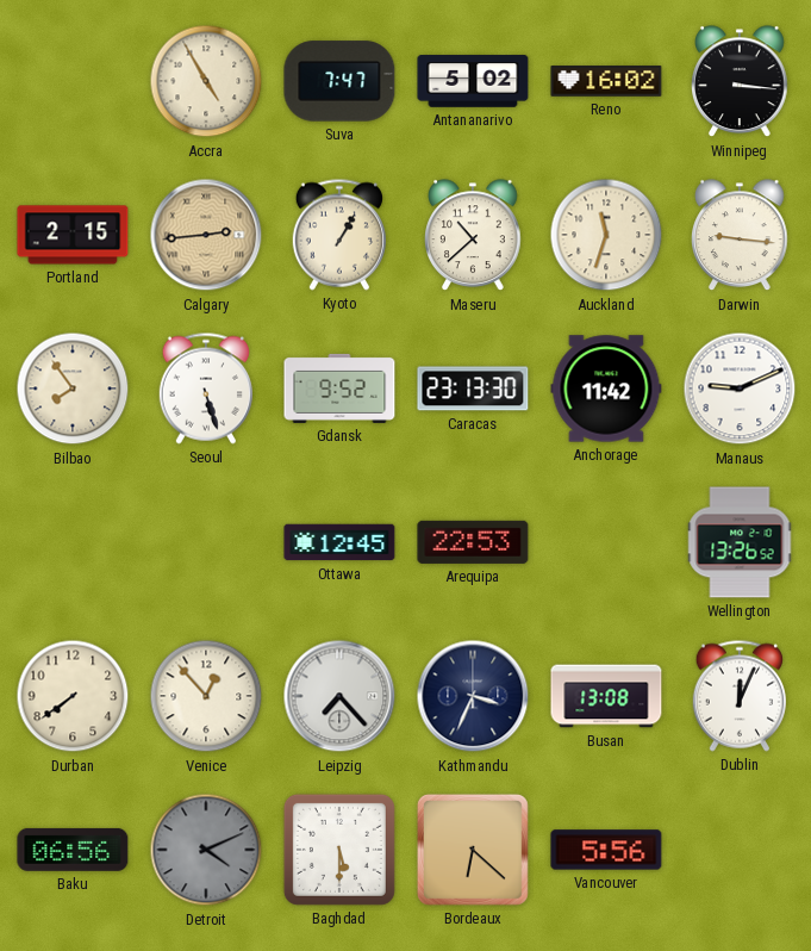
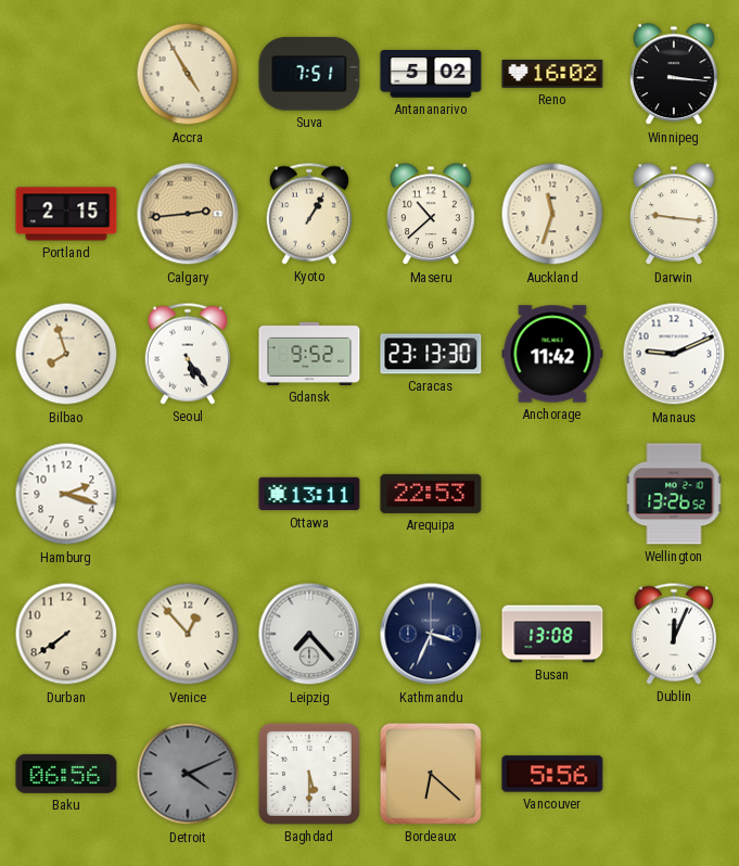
Suva: 7:47 -> 7:51 (309, 74)
Bilbao: 7:54 -> 7:57 (66, 354)
Seoul: 5:27 -> 5:24 (187, 354)
Hamburg: none -> 2:18 (66, 494)
Ottawa: 12:45 -> 13:11 (309, 494)
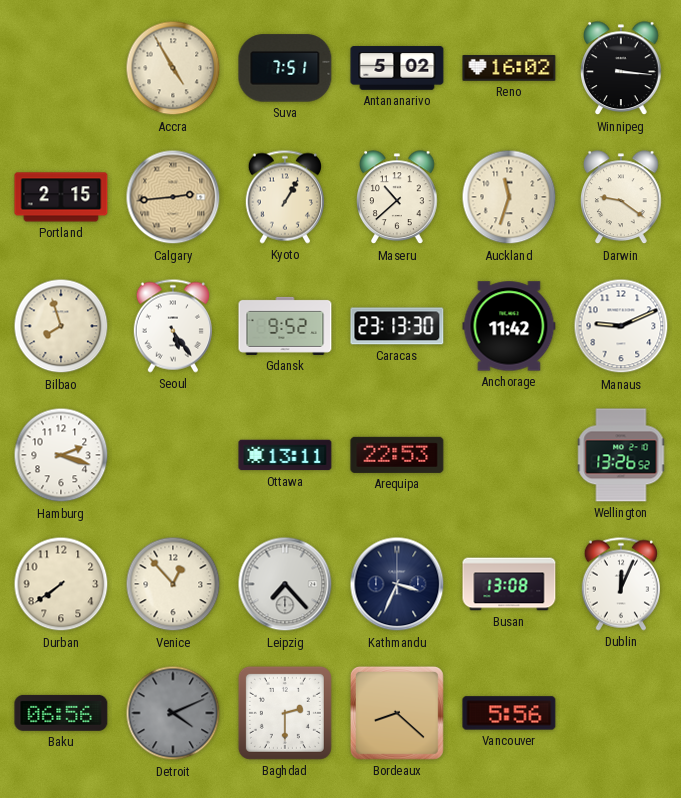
Darwin: 9:16 -> 9:21 (622, 198)
Baghdad: 5:30 -> 2:30 (285, 713)
Bordeaux: 6:22 -> 8:22 (397, 713)
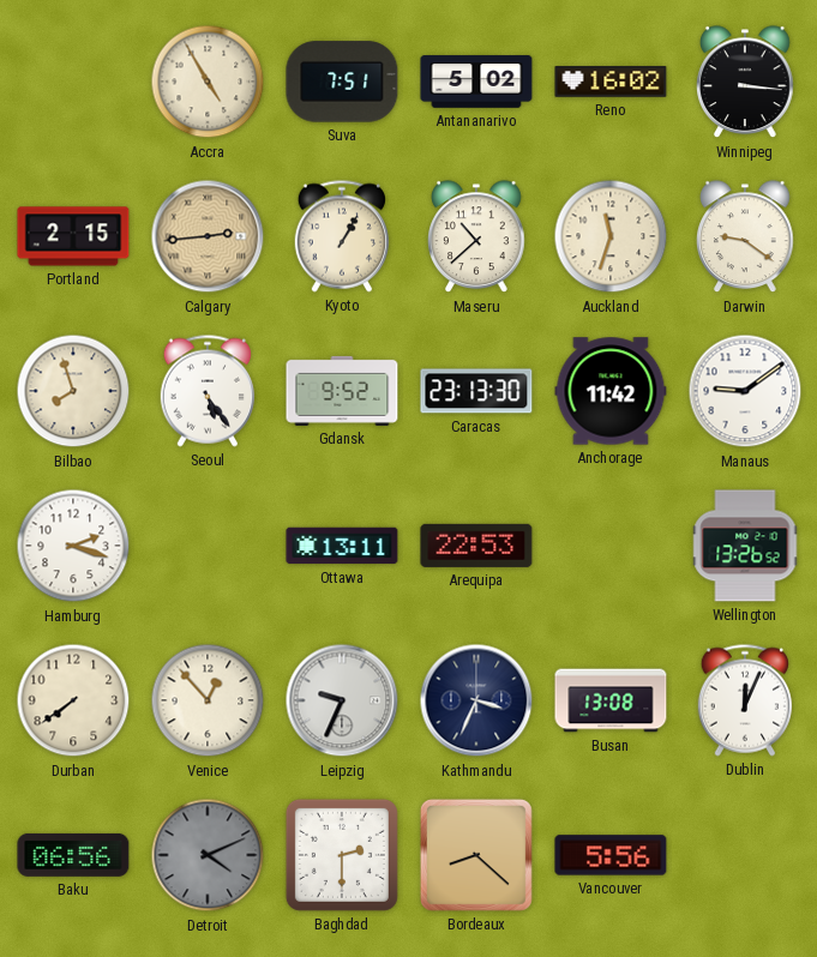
Manaus: 9:11 -> 9:09 (745, 391)
Leipzig: 7:23 -> 9:34 (342, 700)
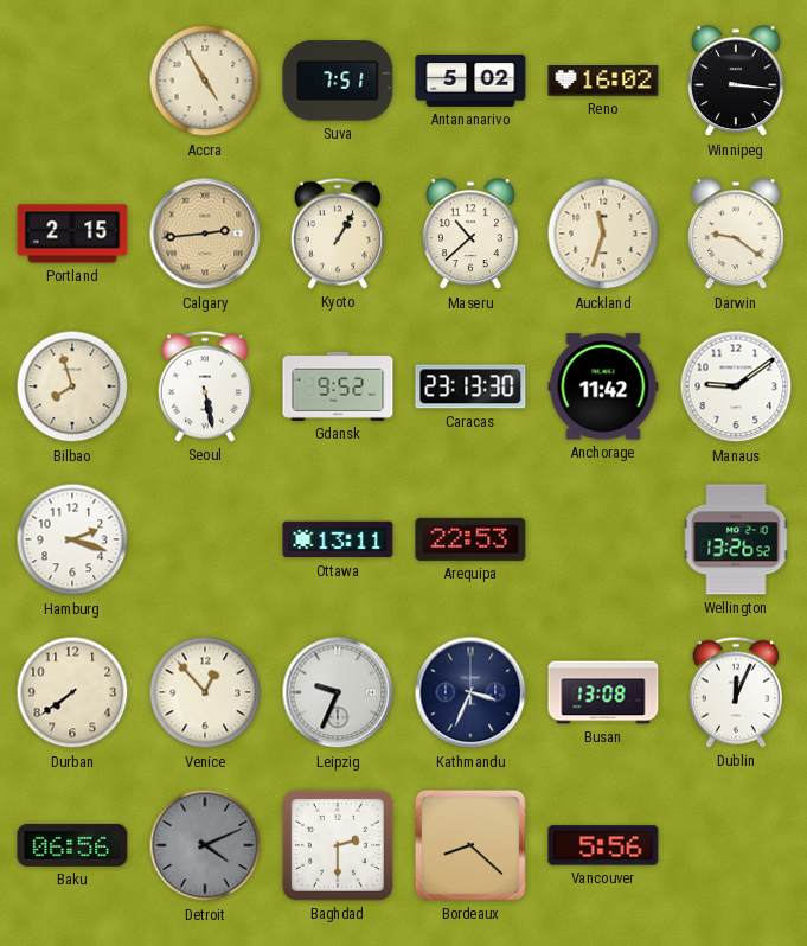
Seoul: 5:24 -> 5:28 (204, 386)
